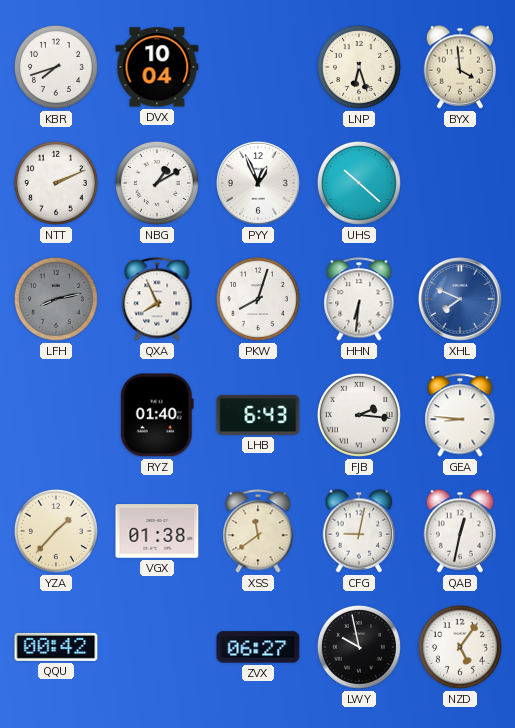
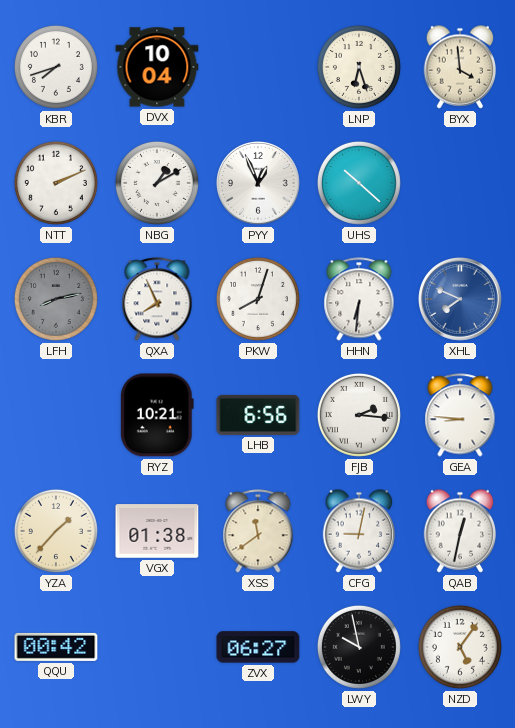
RYZ: 01:40 -> 10:21 (157, 415)
LHB: 6:43 -> 6:56 (258, 415)
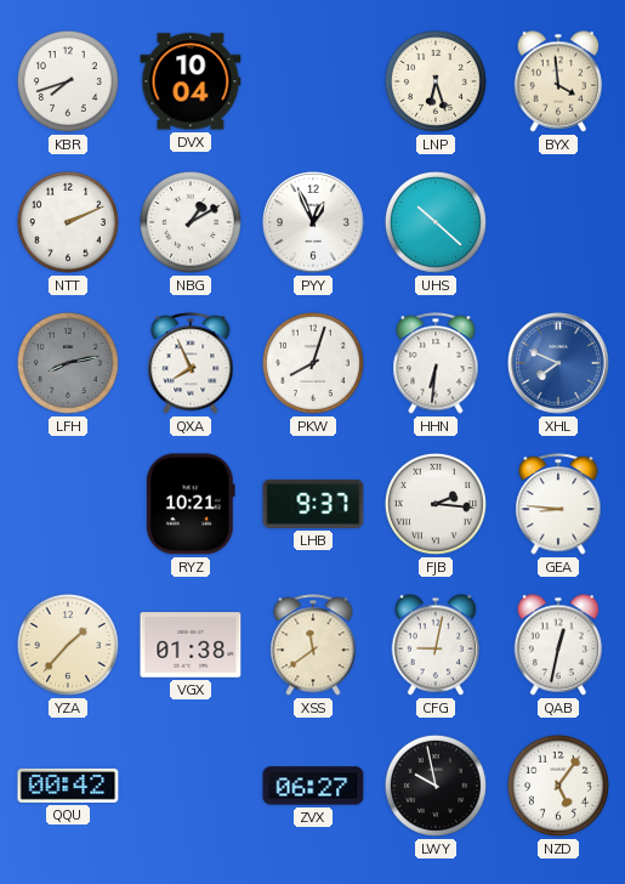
LHB: 6:56 -> 9:37 (313, 504)
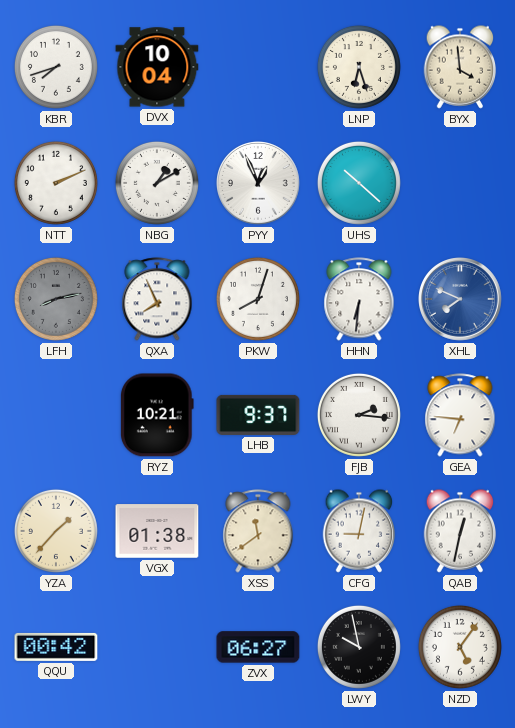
GEA: 8:46 -> 6:46 (460, 415)
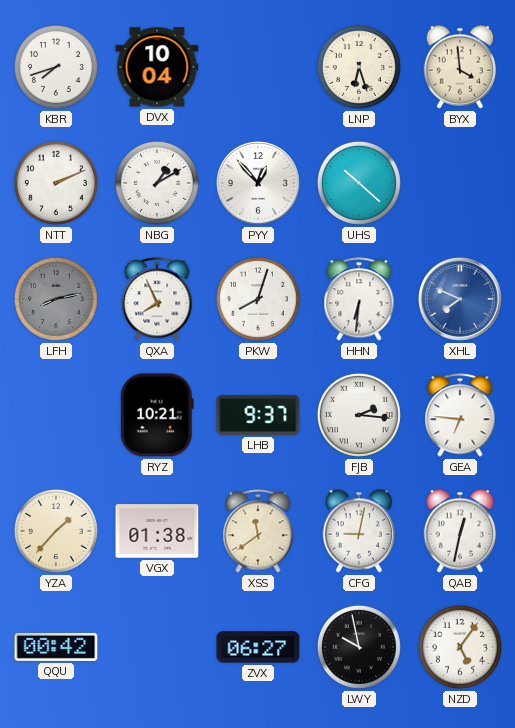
PYY: 12:56 -> 12:53 (259, 184)
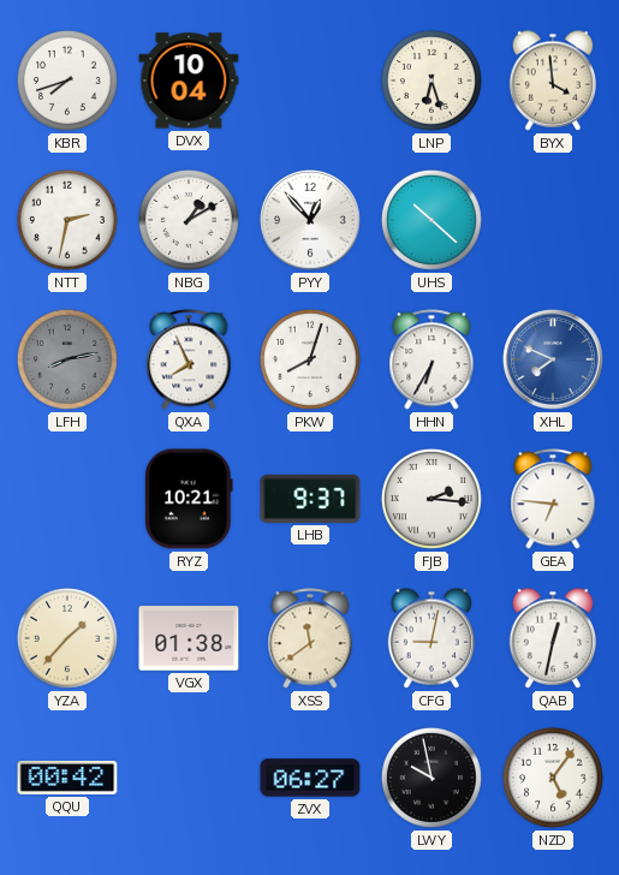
NTT: 2:11 -> 2:32 (67, 220)
HHN: 6:31 -> 6:35 (431, 359)
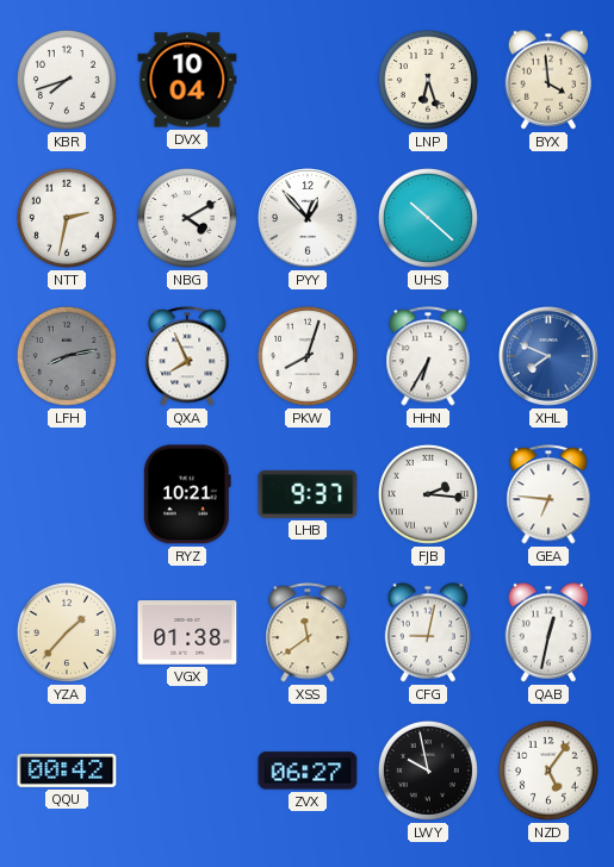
NBG: 1:10 -> 4:10 (187, 218)
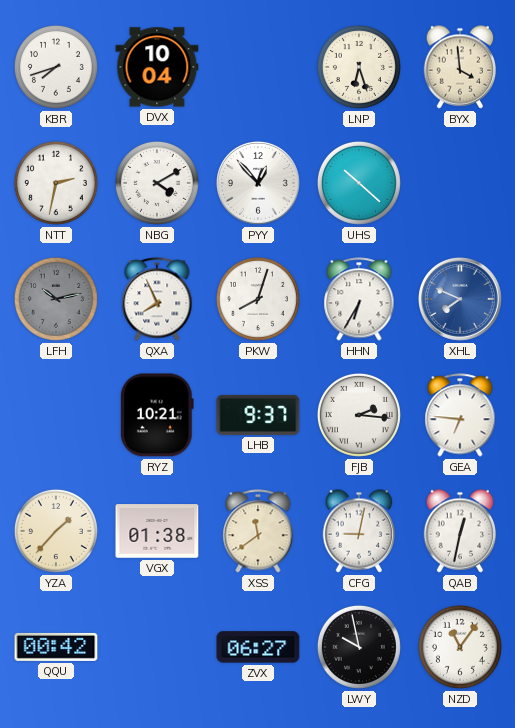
LFH: 8:13 -> 10:13 (56, 299)
NZD: 5:06 -> 11:06 (460, 647)
